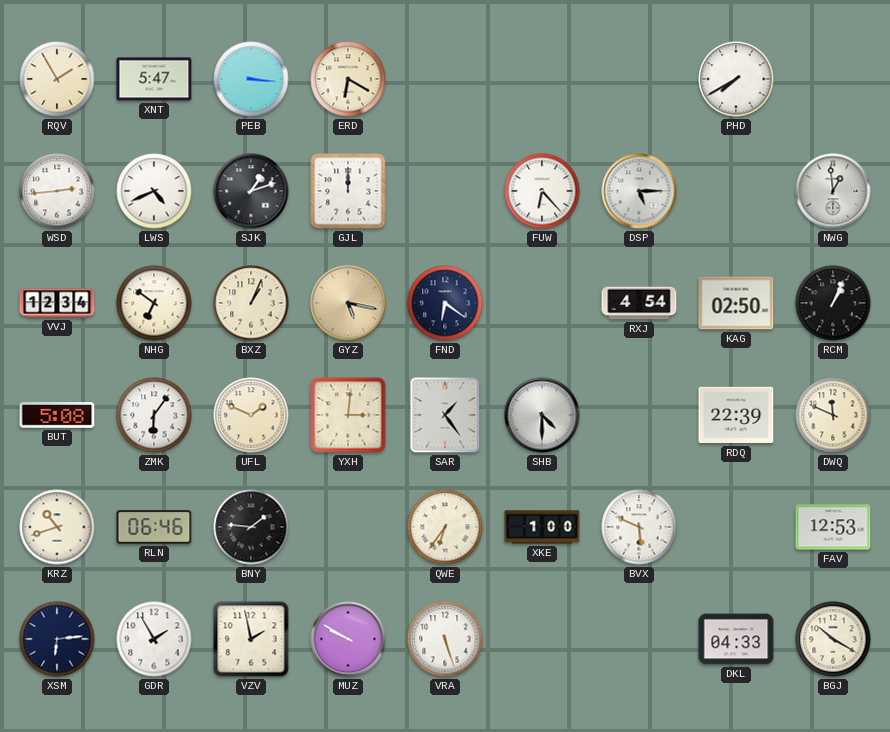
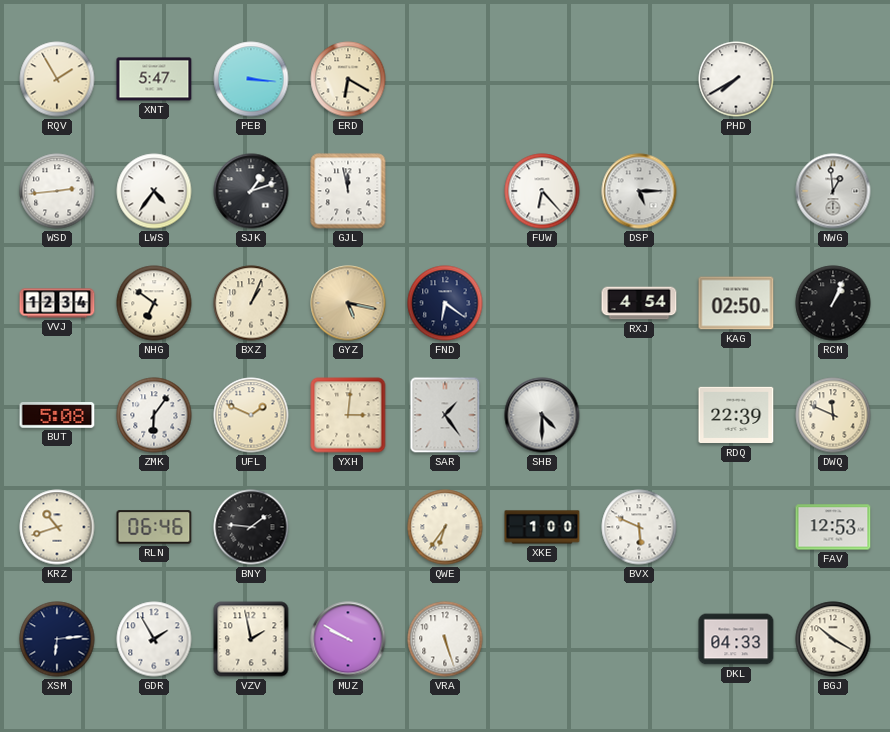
LWS: 4:41 -> 4:36 (154, 191)
GJL: 12:00 -> 11:58 (348, 191)
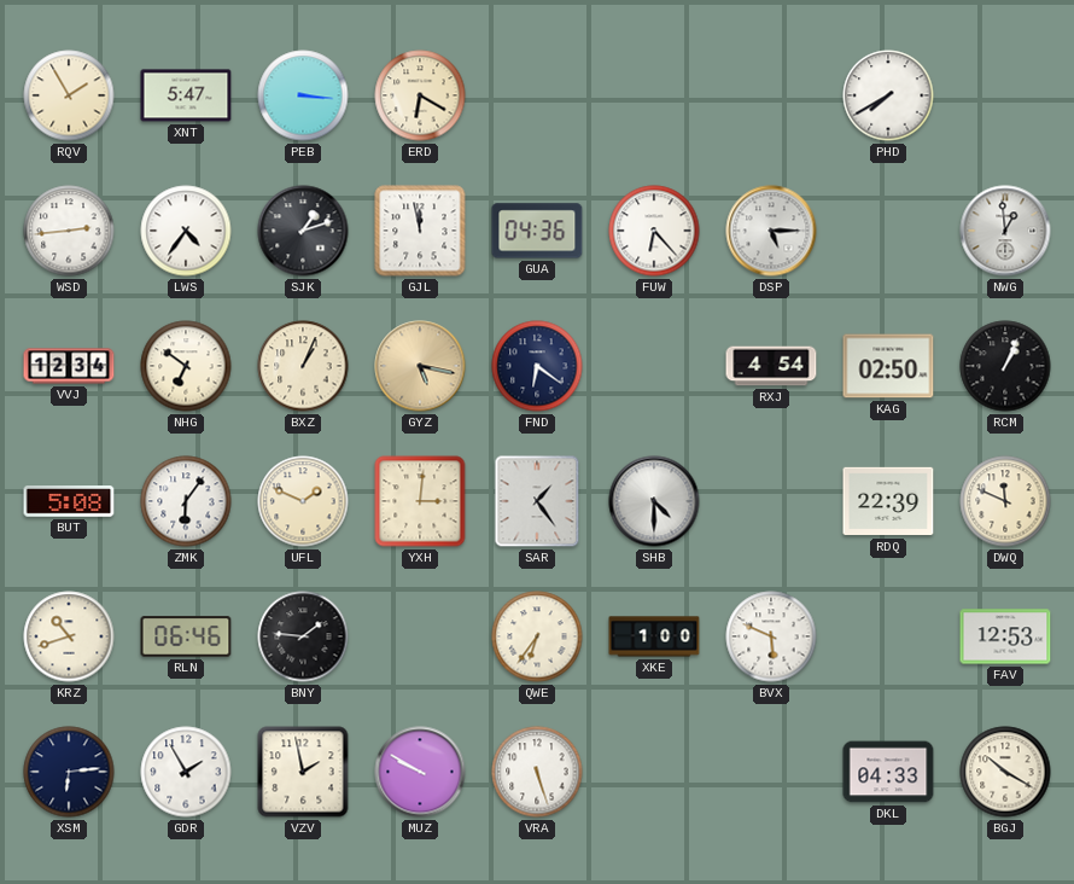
GUA: none -> 04:36 (537, 231)
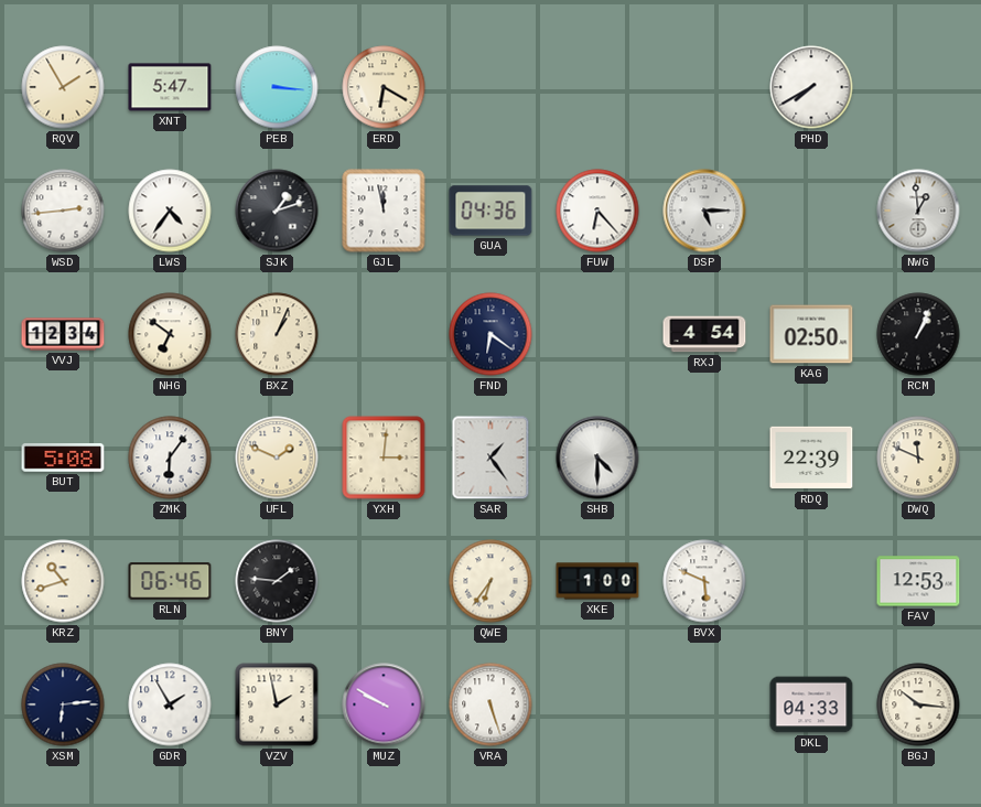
GYZ: 5:17 -> none (420, 366)
BGJ: 10:20 -> 10:16 (918, 704)
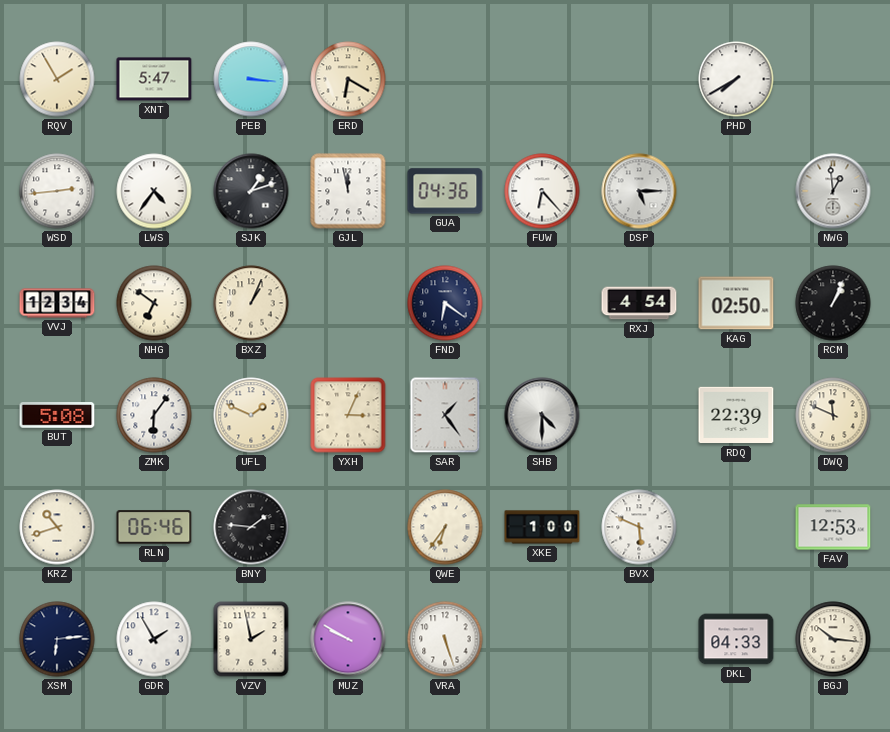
YXH: 3:01 -> 3:04 (348, 415)
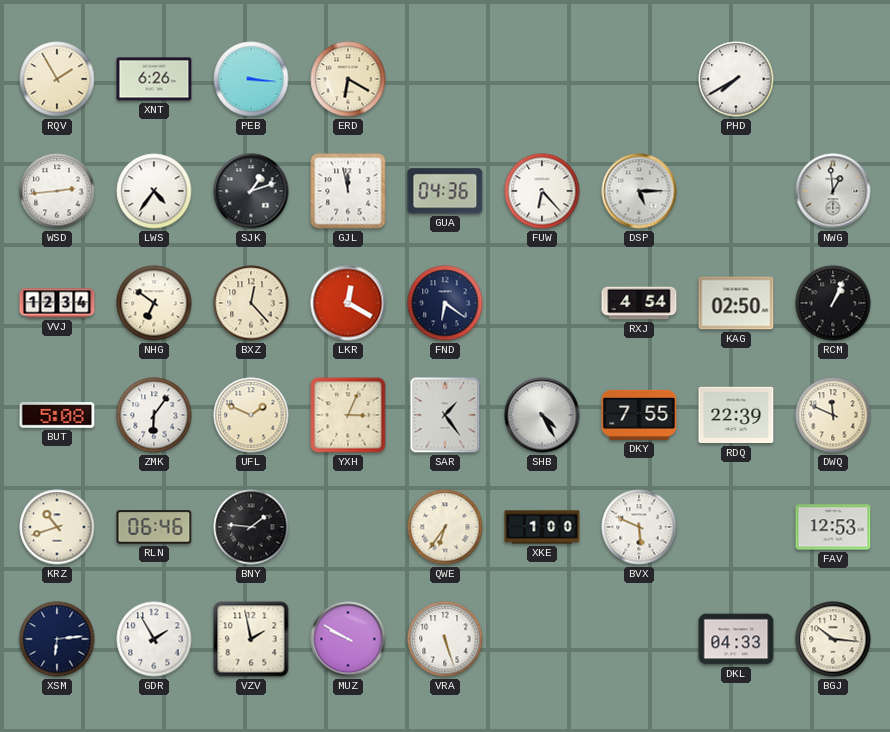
XNT: 5:47 -> 6:26 (154, 79)
BXZ: 1:04 -> 12:23 (251, 303)
LKR: none -> 12:20 (348, 303)
SHB: 4:30 -> 4:25 (542, 415)
DKY: none -> 7:55 (639, 415)
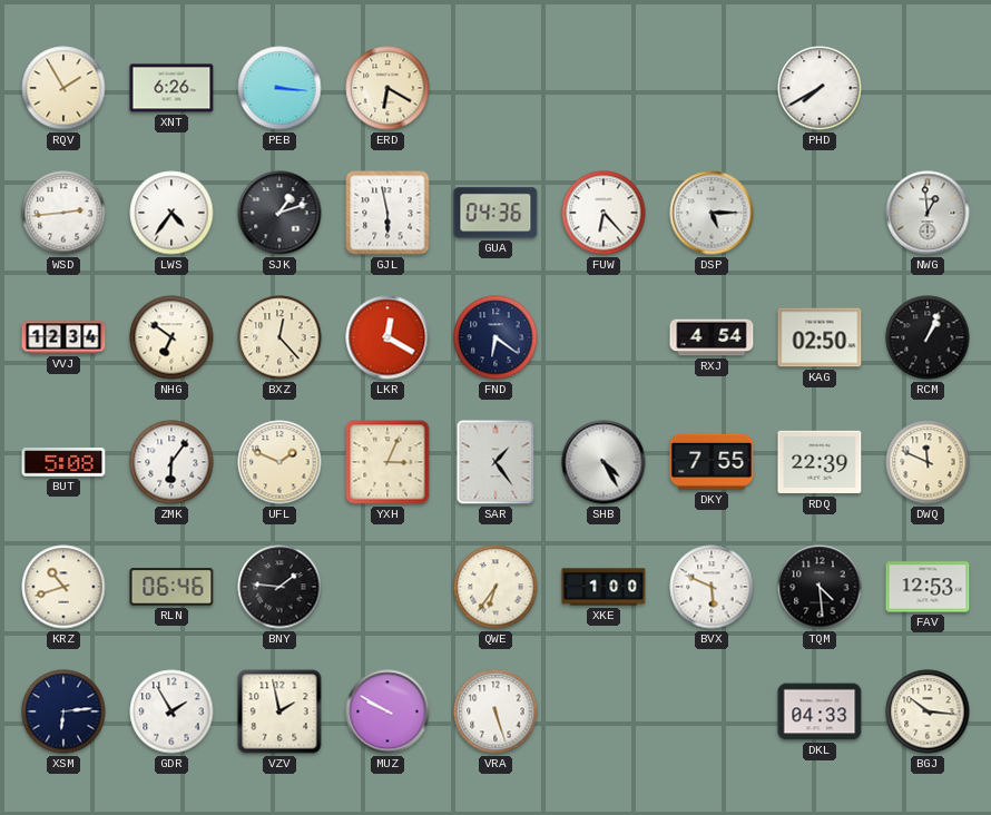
GJL: 11:58 -> 5:58 (387, 213)
TQM: none -> 4:29 (820, 587)
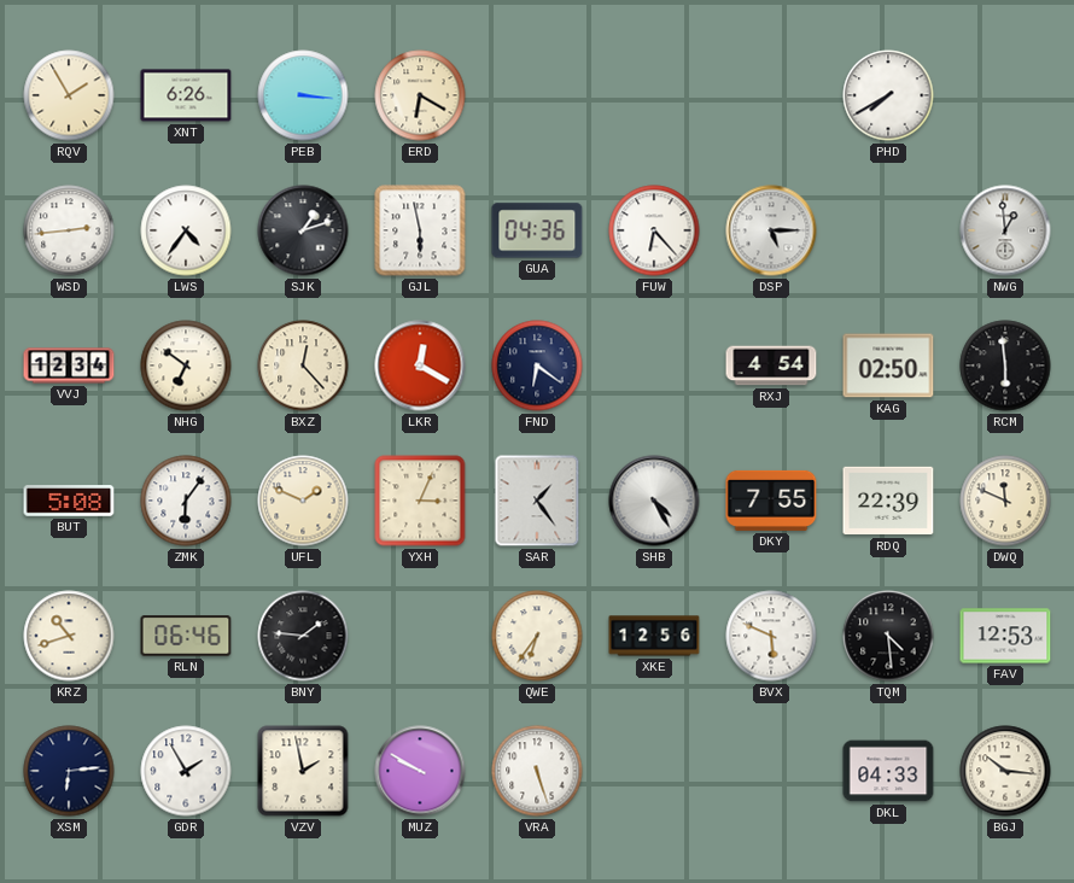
RCM: 1:04 -> 5:59 (1005, 366)
XKE: 1:00 -> 12:56 (654, 636)
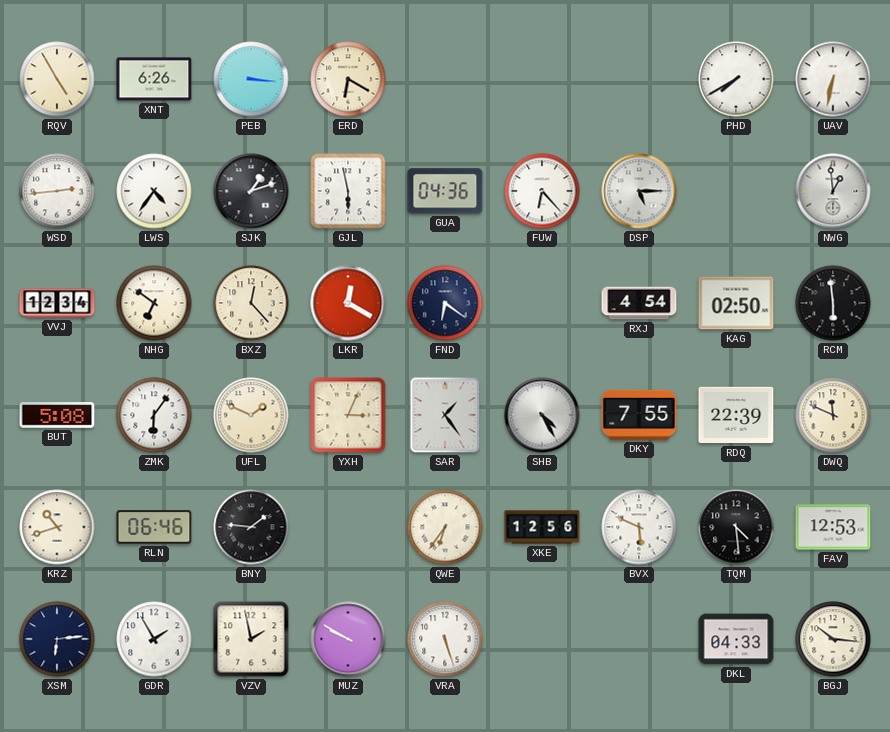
RQV: 1:55 -> 4:55 (57, 79)
UAV: none -> 6:32 (833, 79)
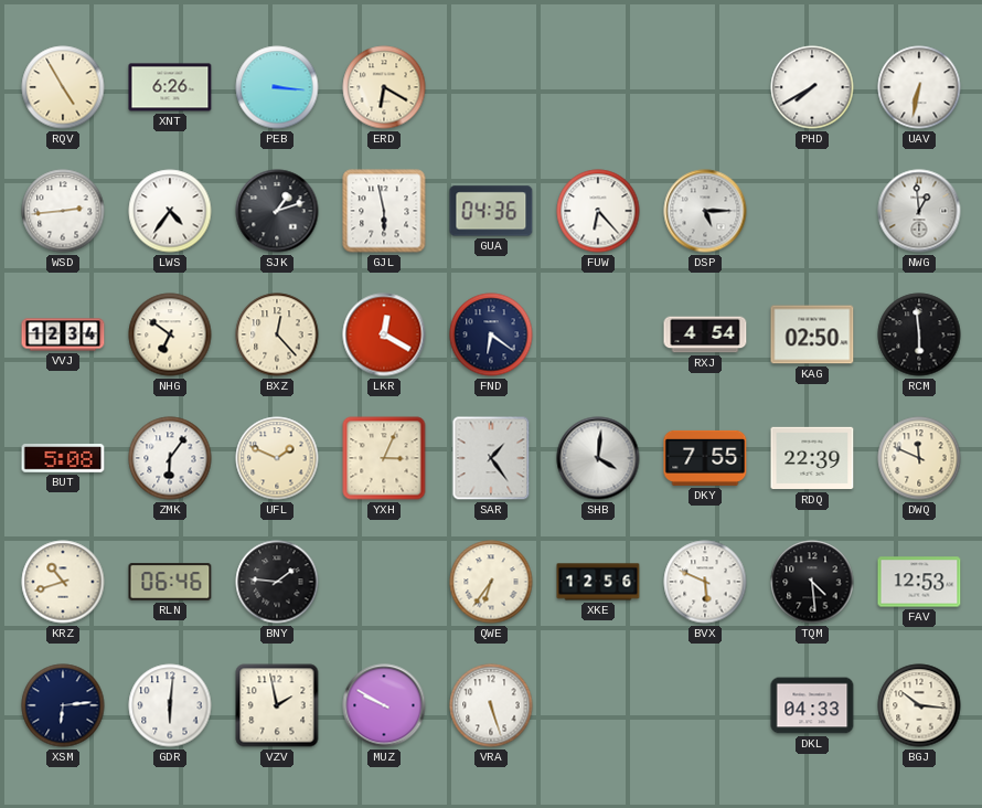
SHB: 4:25 -> 4:01 (598, 458)
GDR: 1:55 -> 6:01 (170, 705)
